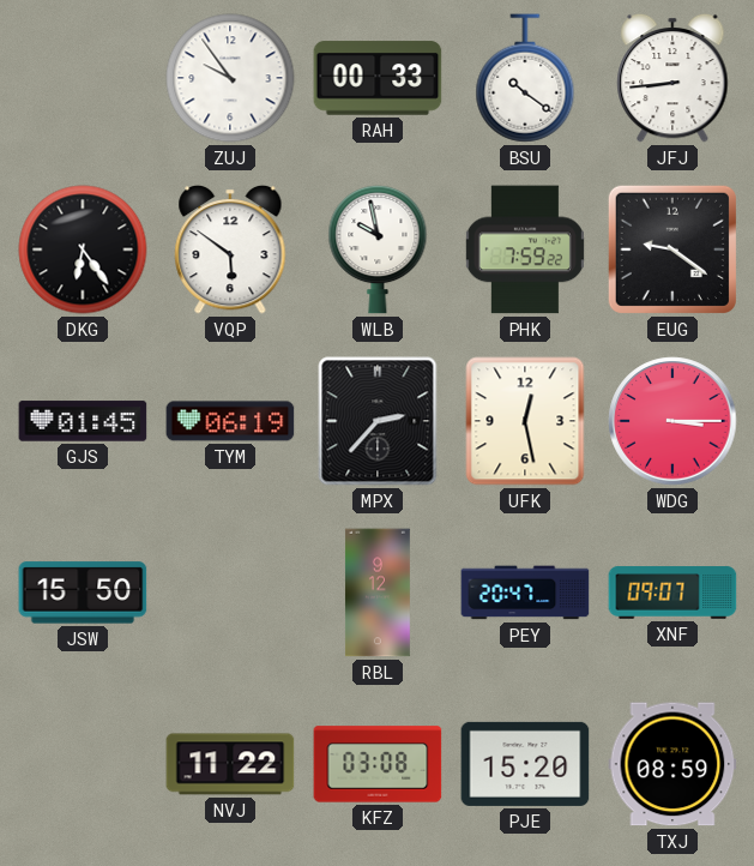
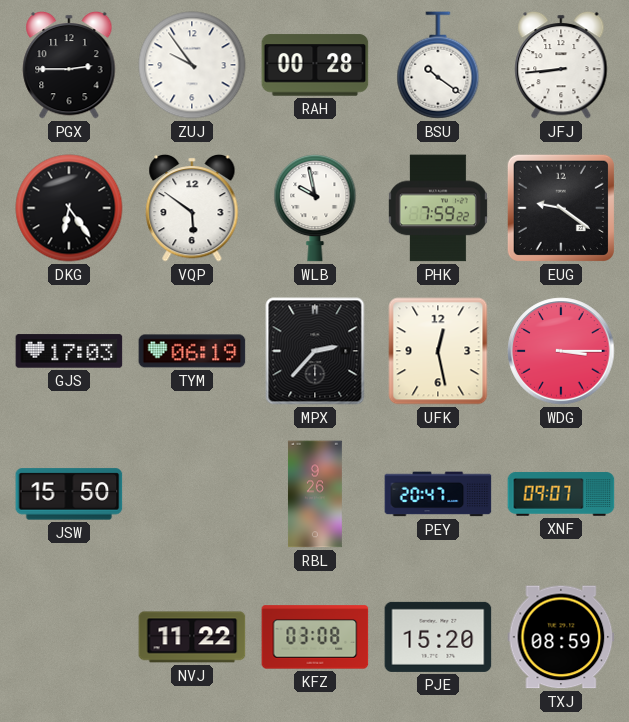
PGX: none -> 2:45 (69, 65)
RAH: 00:33 -> 00:28 (315, 65)
GJS: 01:45 -> 17:03 (69, 351)
RBL: 9:12 -> 9:26 (315, 494)
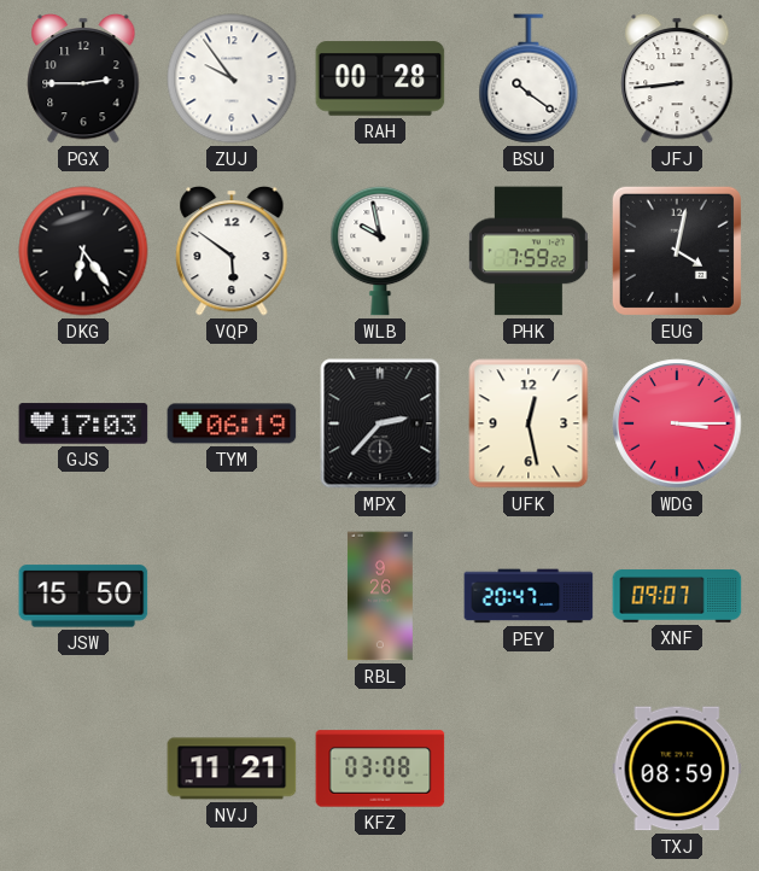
EUG: 9:21 -> 4:02 (677, 251)
NVJ: 11:22 -> 11:21 (232, 768)
PJE: 15:20 -> none (438, 637)
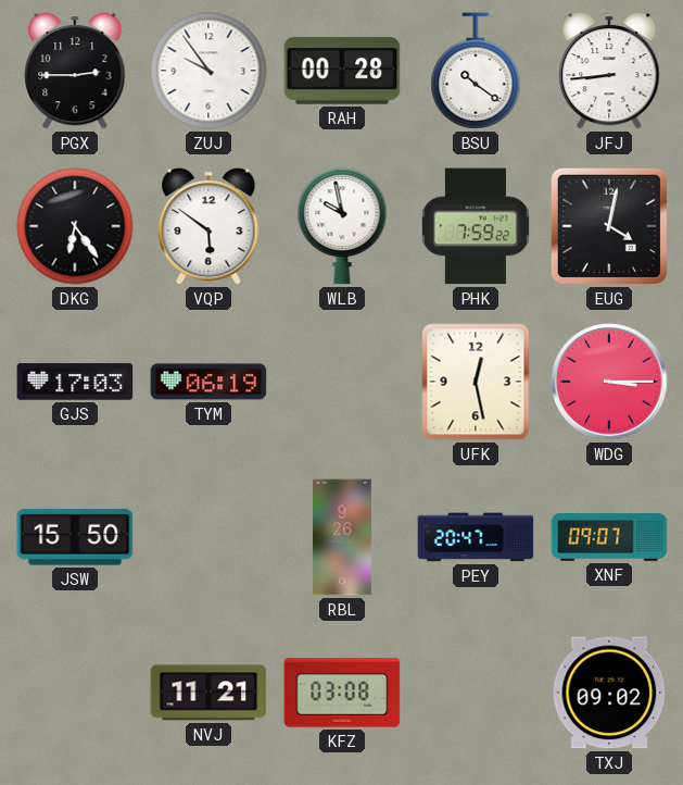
MPX: 2:37 -> none (380, 423)
TXJ: 08:59 -> 09:02 (609, 693)
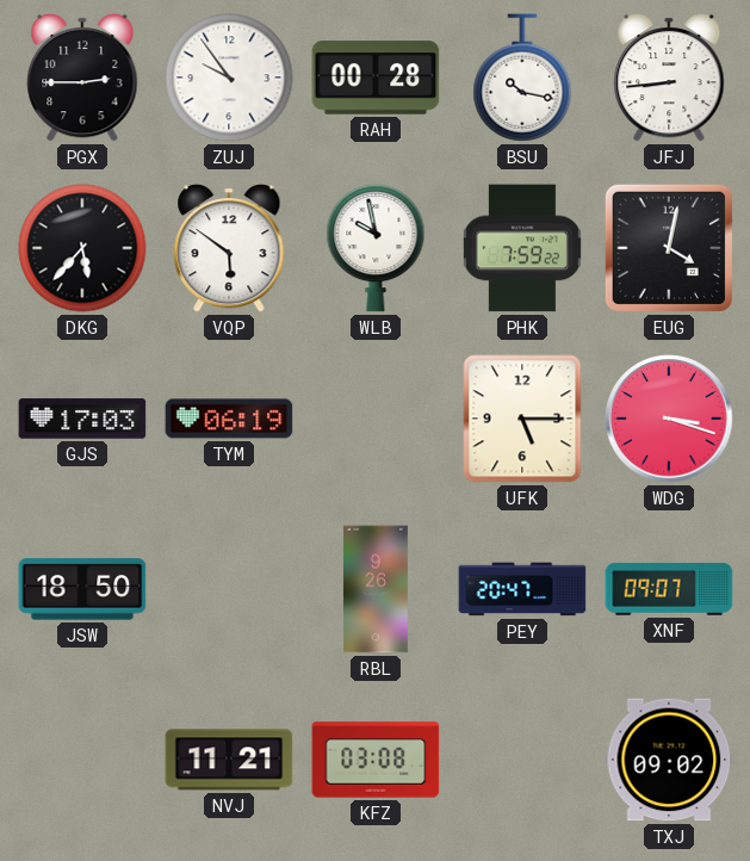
BSU: 10:21 -> 10:17 (522, 78)
DKG: 6:24 -> 5:37 (82, 248)
UFK: 12:28 -> 5:15 (522, 419)
WDG: 3:15 -> 3:18 (669, 419)
JSW: 15:50 -> 18:50 (82, 589)
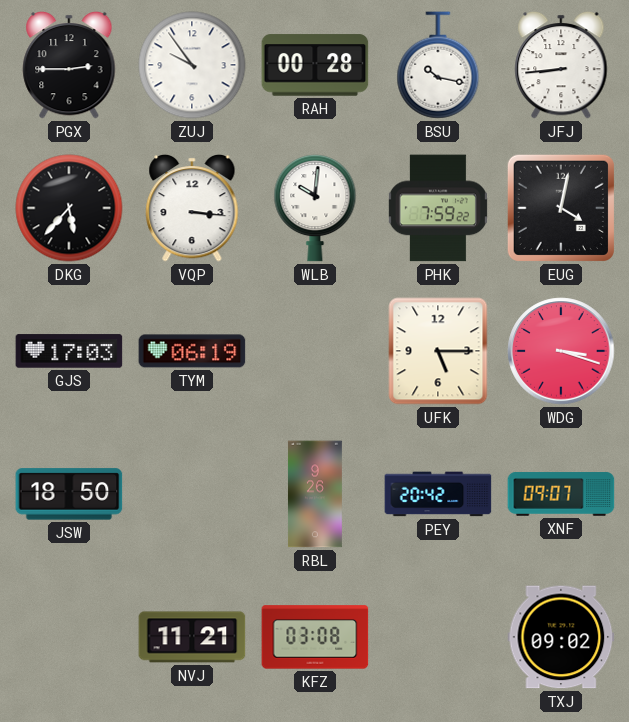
VQP: 5:51 -> 3:16 (192, 208)
WLB: 9:58 -> 10:01 (315, 209)
PEY: 20:47 -> 20:42 (438, 494)
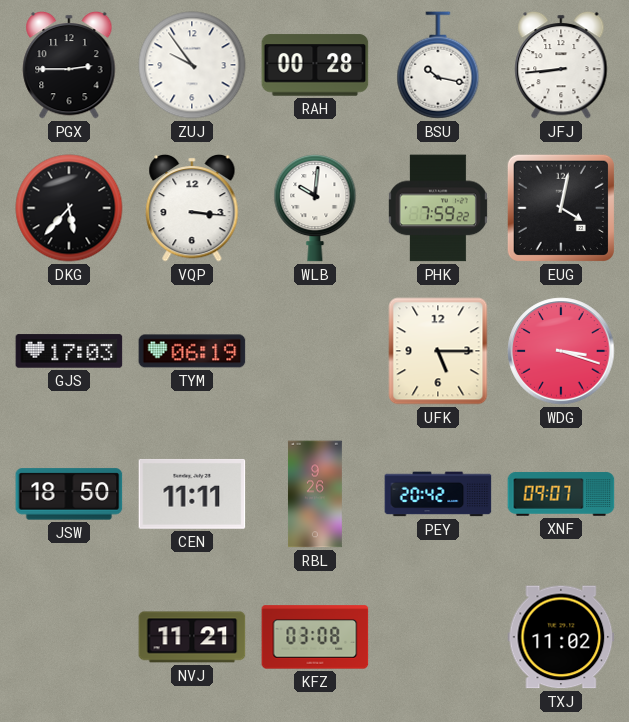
CEN: none -> 11:11 (192, 494)
TXJ: 09:02 -> 11:02 (561, 637)
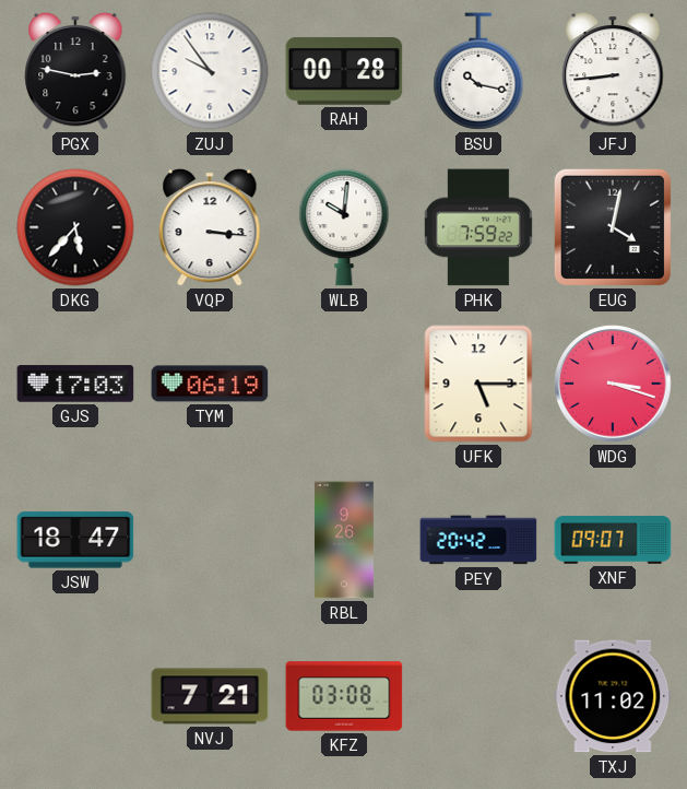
PGX: 2:45 -> 2:47 (75, 71)
JSW: 18:50 -> 18:47 (75, 540)
CEN: 11:11 -> none (192, 494)
NVJ: 11:21 -> 7:21 (210, 696)
